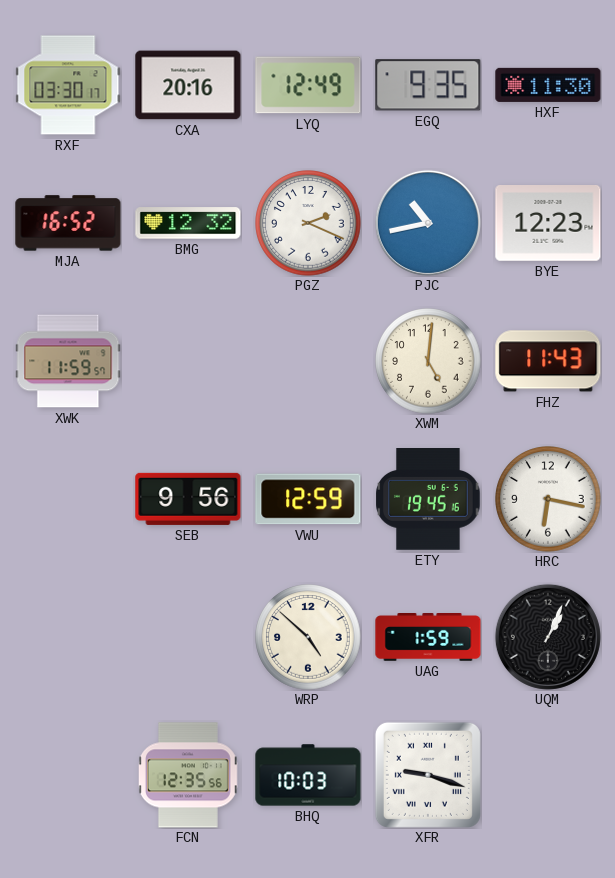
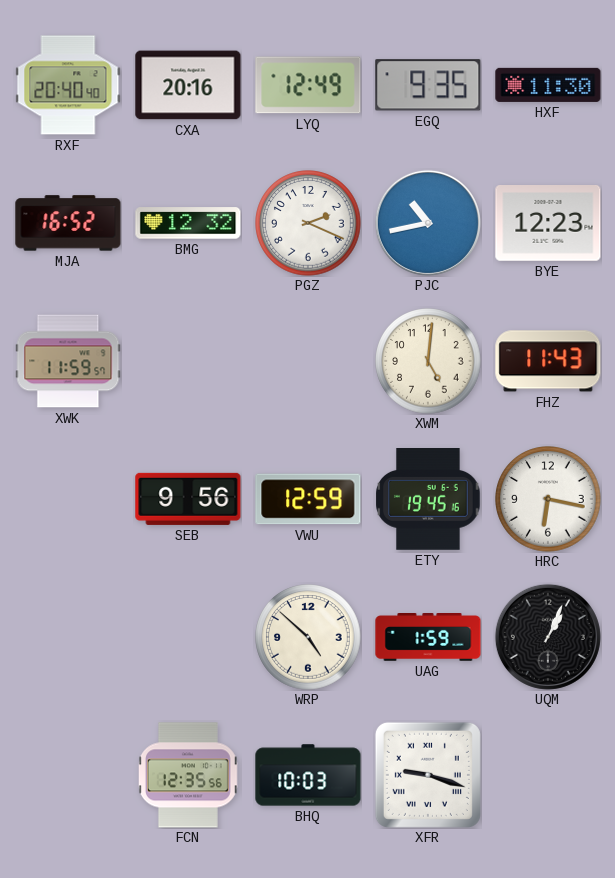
RXF: 03:30 -> 20:40 (68, 85)
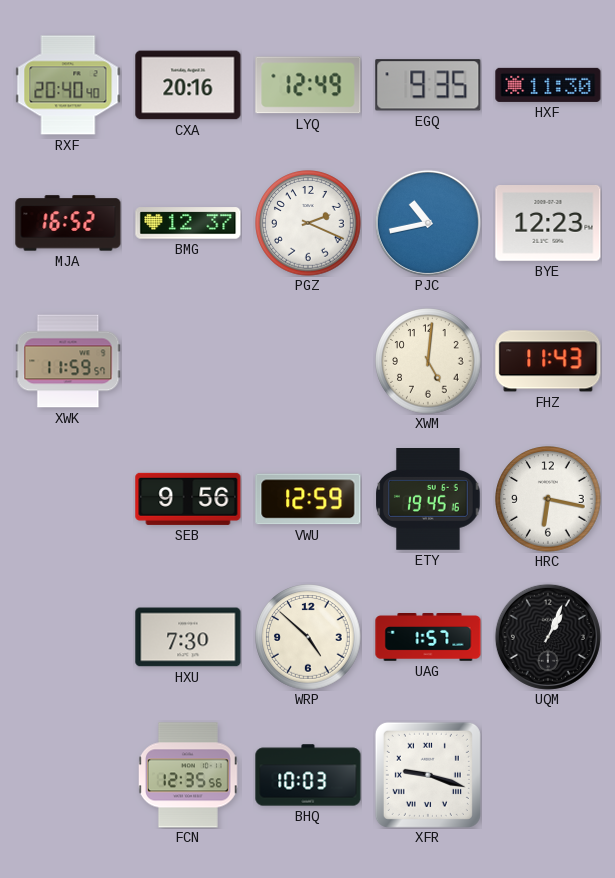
BMG: 12:32 -> 12:37 (188, 223)
HXU: none -> 7:30 (188, 637)
UAG: 1:59 -> 1:57 (428, 637)
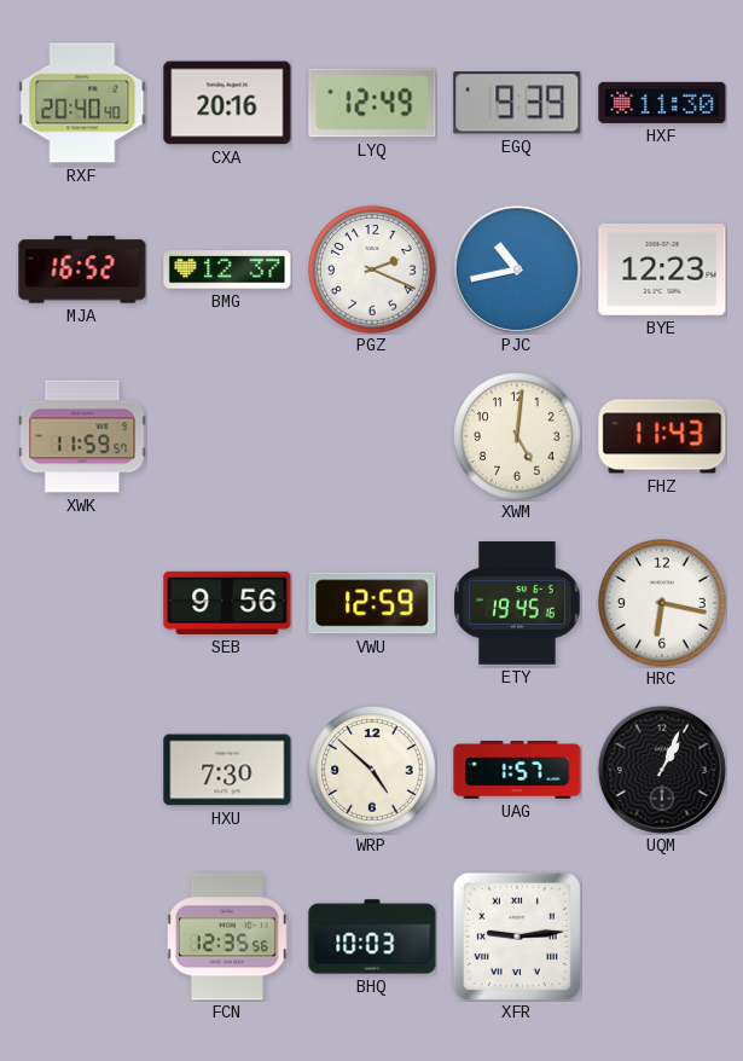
EGQ: 9:35 -> 9:39 (517, 103)
XFR: 9:18 -> 9:14 (517, 937)
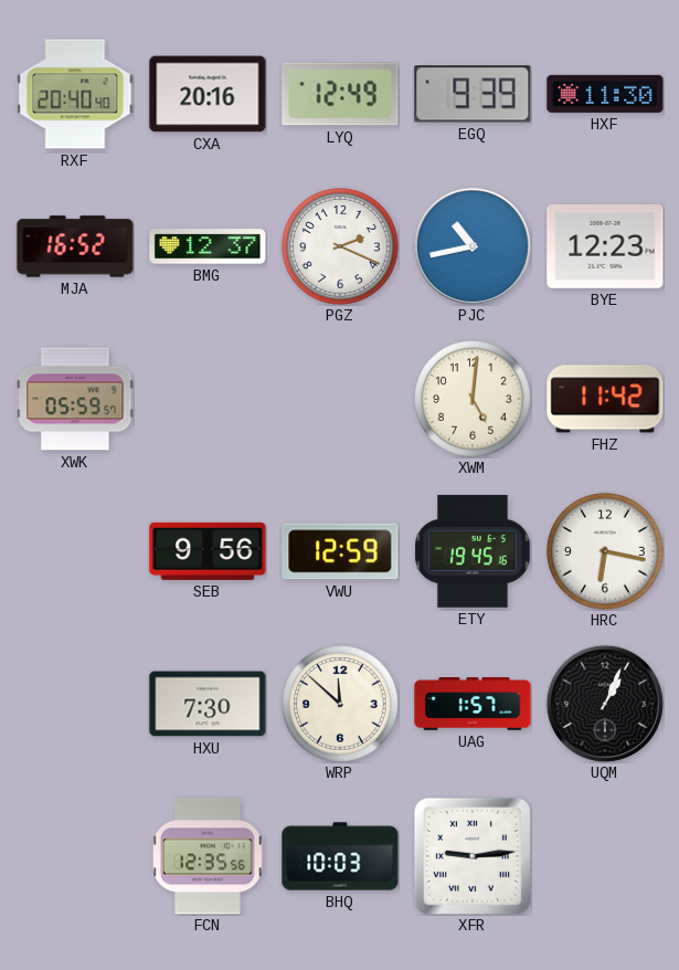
XWK: 11:59 -> 05:59 (75, 399)
FHZ: 11:43 -> 11:42 (605, 399)
WRP: 4:52 -> 11:52 (340, 704)
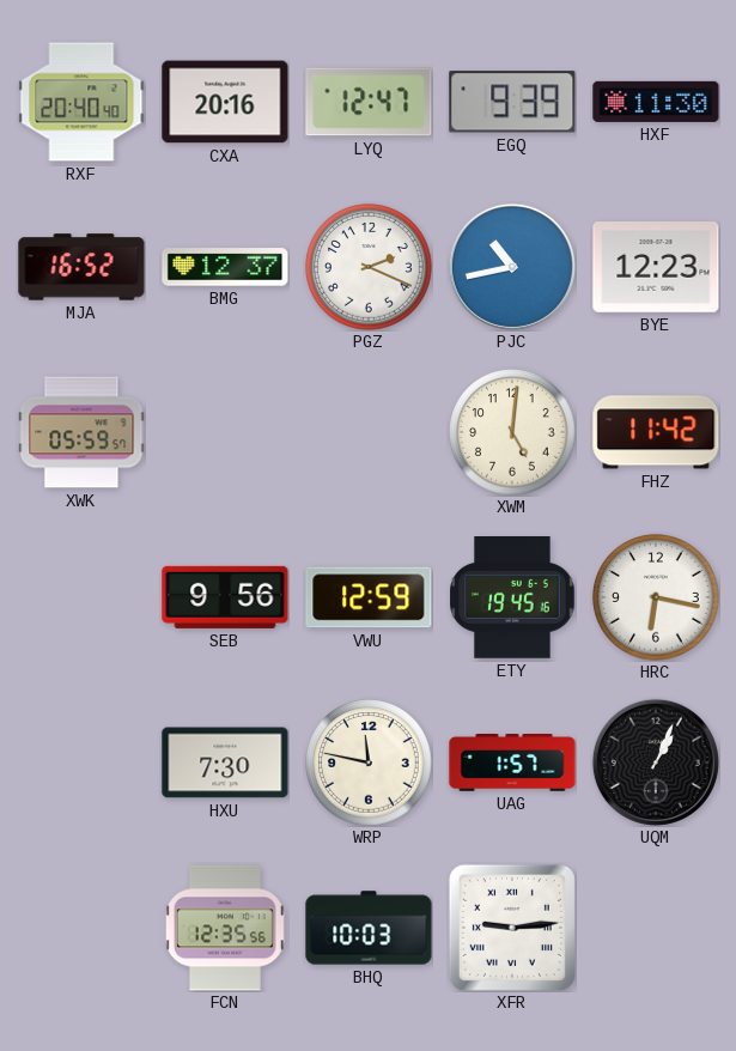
LYQ: 12:49 -> 12:47 (369, 102)
WRP: 11:52 -> 11:47 (369, 763)
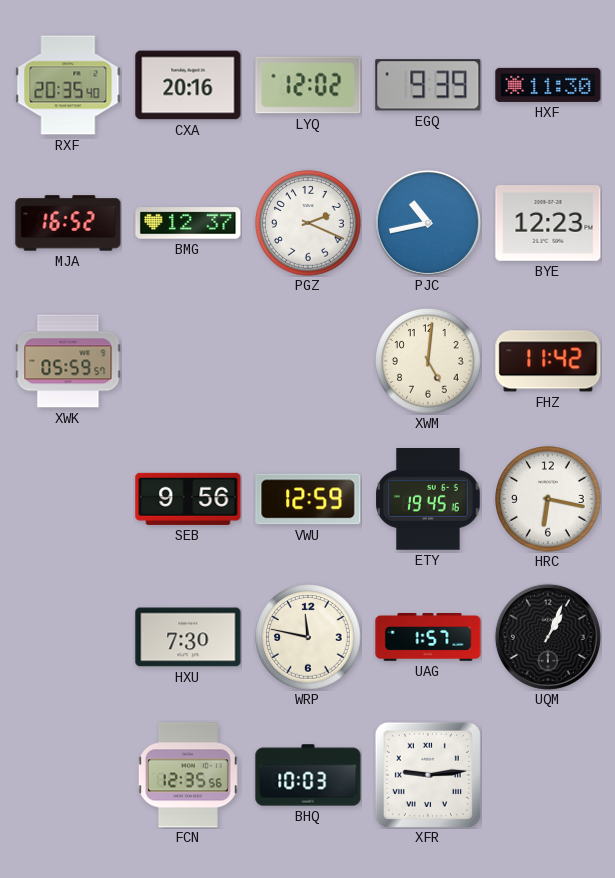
RXF: 20:40 -> 20:35 (68, 85)
LYQ: 12:47 -> 12:02 (308, 85)
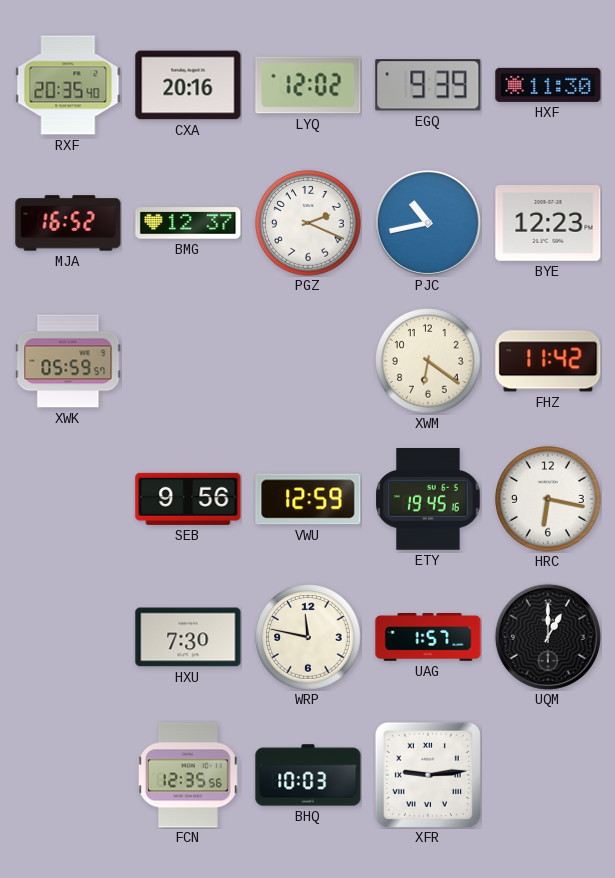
XWM: 5:01 -> 6:21 (428, 361)
UQM: 1:04 -> 1:00 (548, 637)
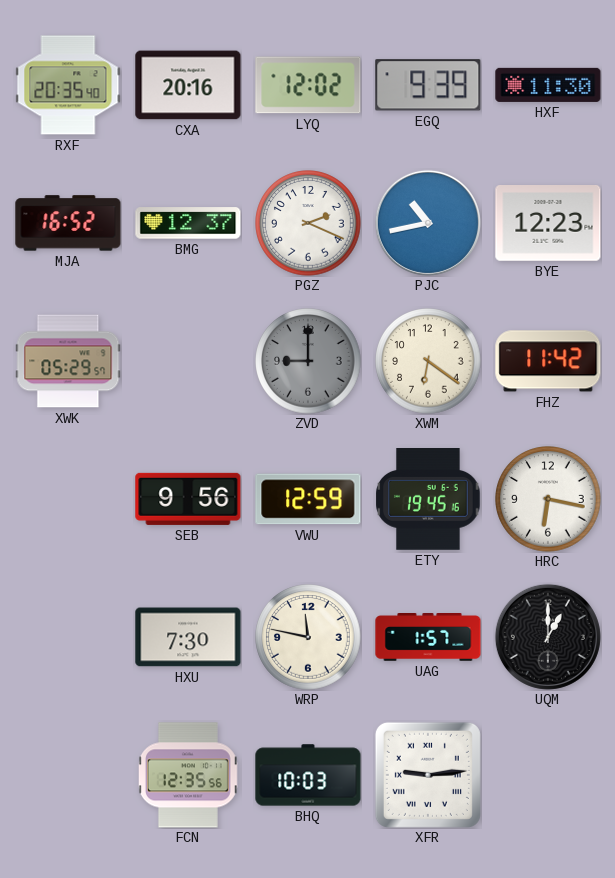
XWK: 05:59 -> 05:29 (68, 361)
ZVD: none -> 9:00 (308, 361)
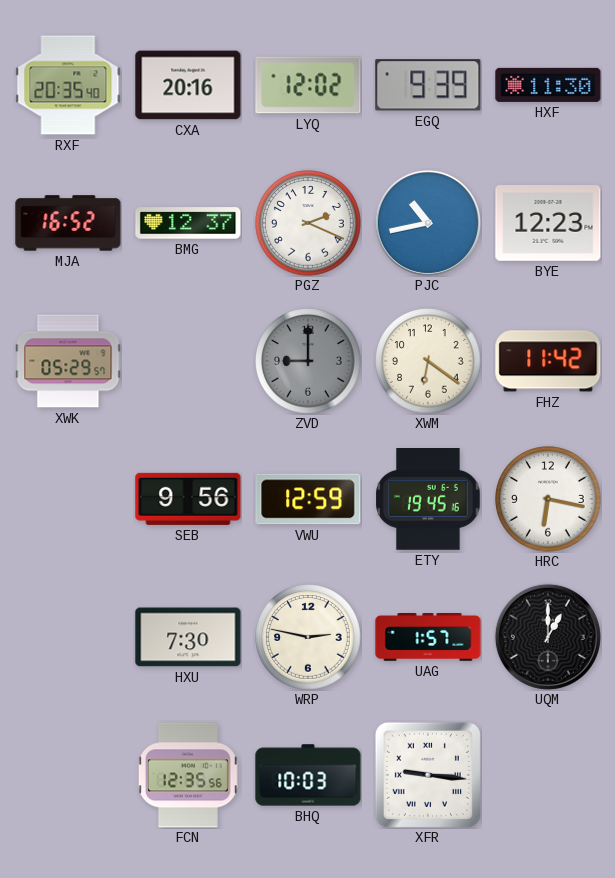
WRP: 11:47 -> 2:47 (308, 637)
XFR: 9:14 -> 9:16 (428, 775)
